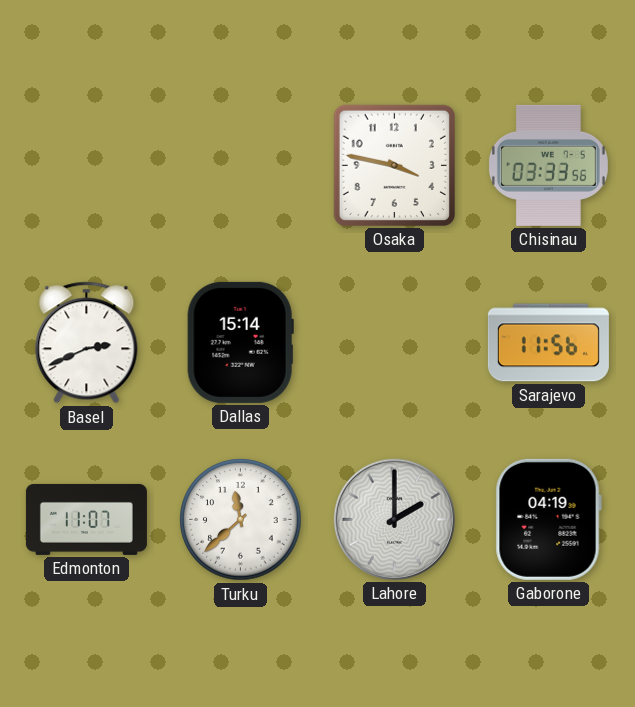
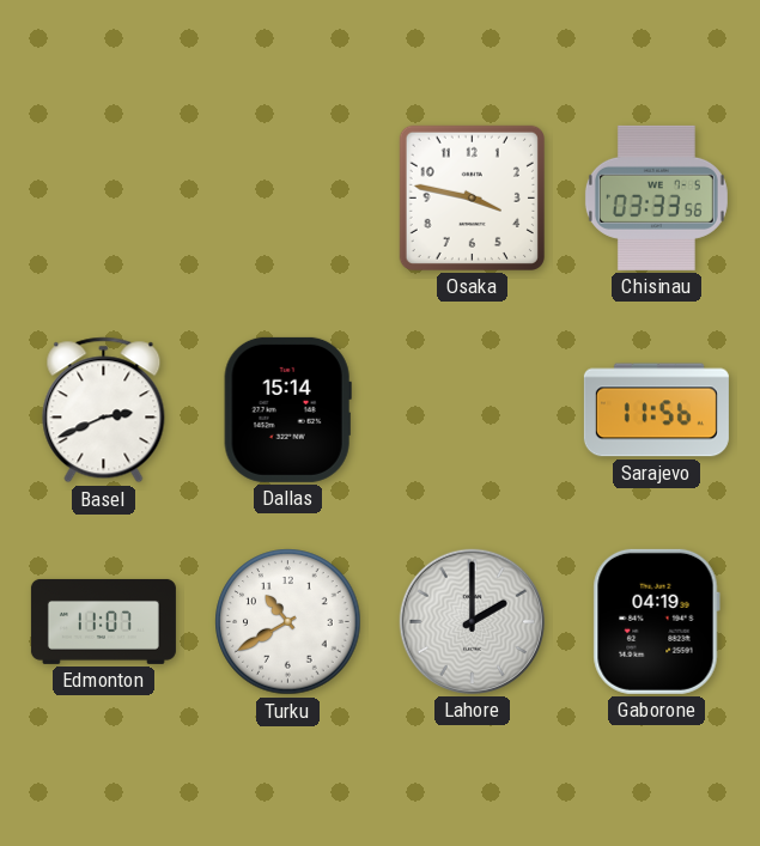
Turku: 11:38 -> 10:40 (288, 622)
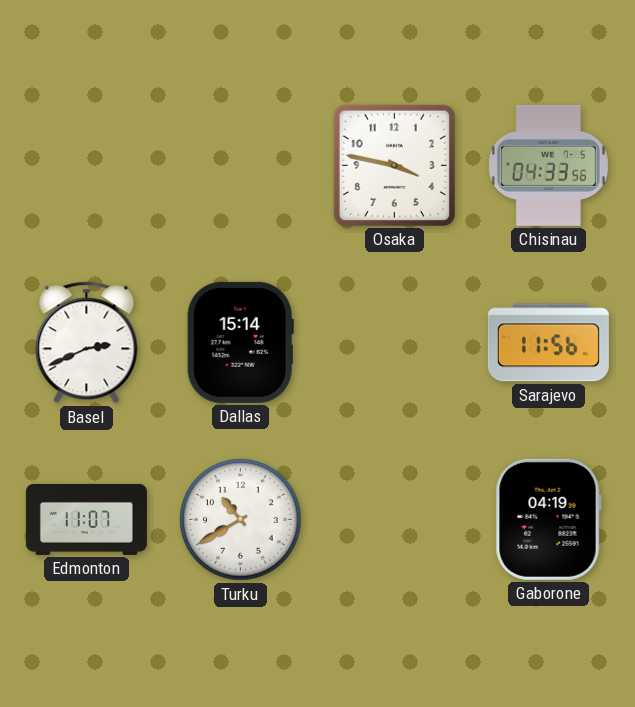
Chisinau: 03:33 -> 04:33 (548, 165)
Lahore: 2:00 -> none (472, 621)
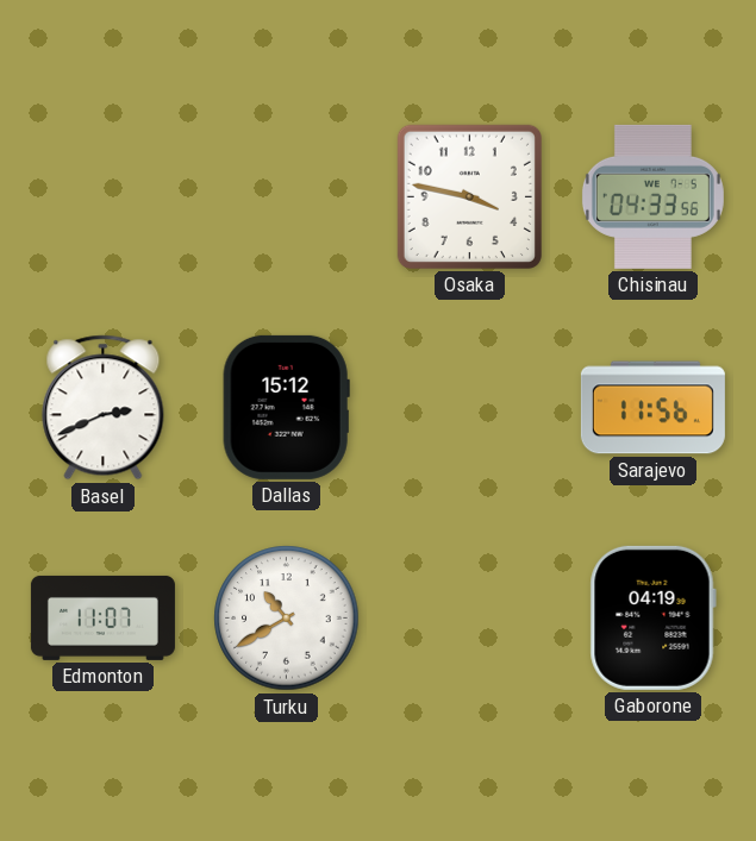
Dallas: 15:14 -> 15:12 (286, 407)
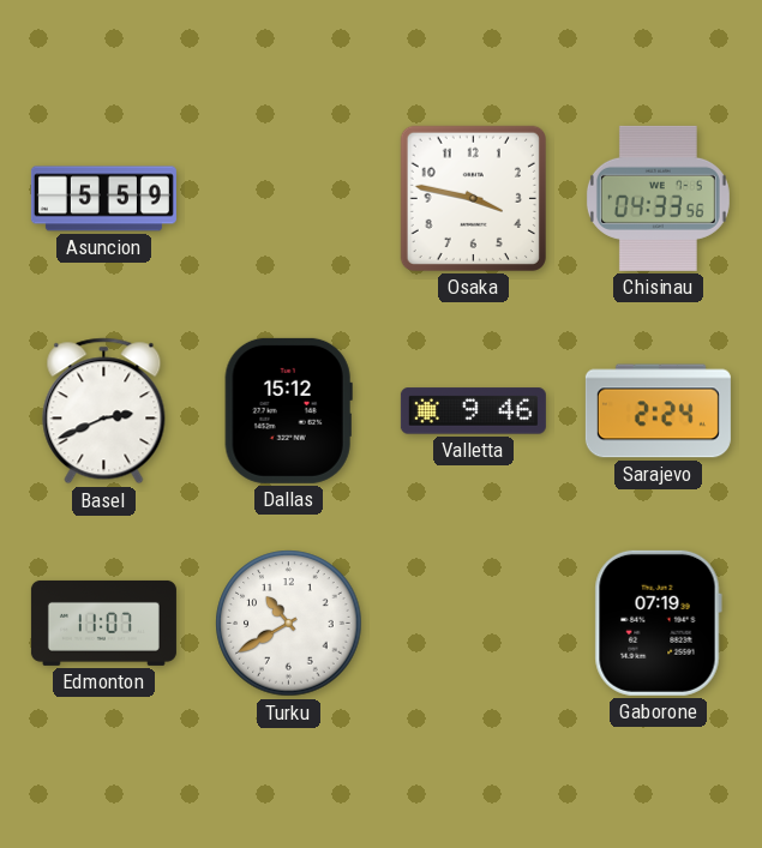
Asuncion: none -> 5:59 (103, 199)
Valletta: none -> 9:46 (473, 411)
Sarajevo: 11:56 -> 2:24 (658, 411)
Gaborone: 04:19 -> 07:19 (658, 623)
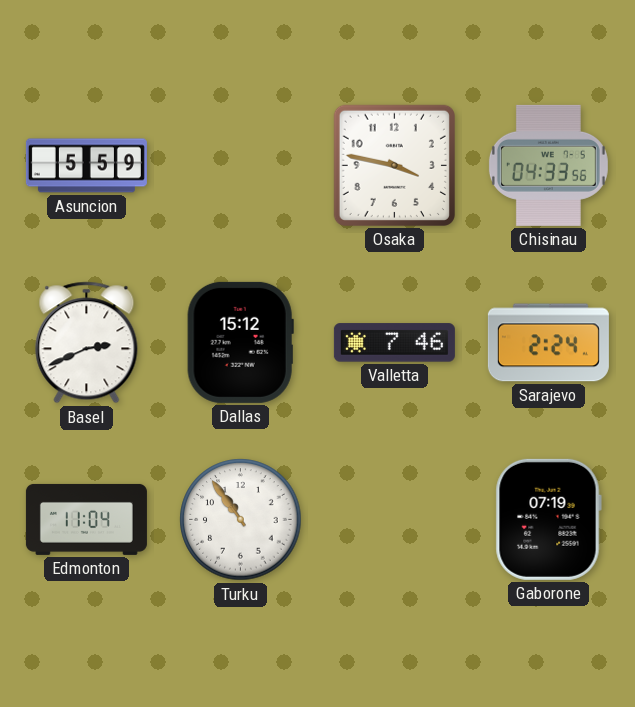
Valletta: 9:46 -> 7:46 (394, 343)
Edmonton: 11:07 -> 11:04 (86, 519)
Turku: 10:40 -> 10:54 (241, 520)
